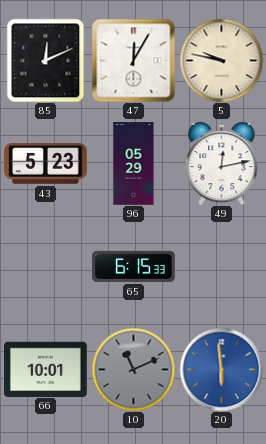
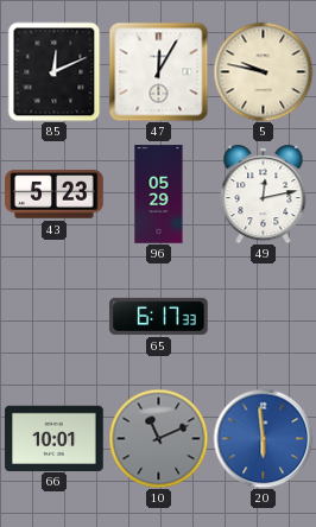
65: 6:15 -> 6:17 (159, 316)
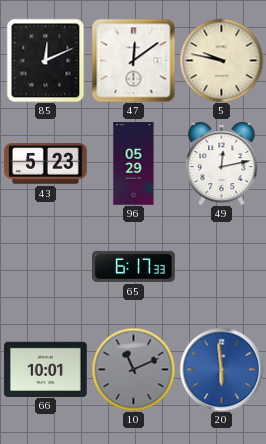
47: 12:05 -> 12:09 (133, 60)
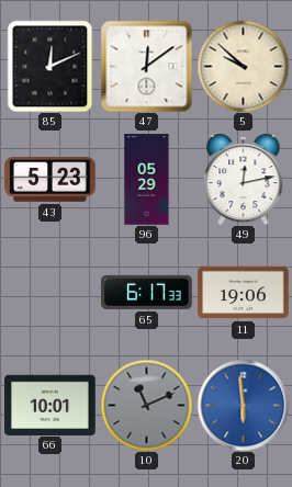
5: 9:47 -> 9:52 (243, 66)
11: none -> 19:06 (244, 293)
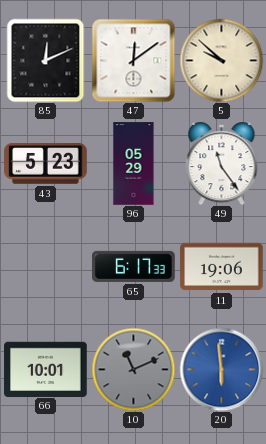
49: 12:13 -> 11:24 (222, 164)
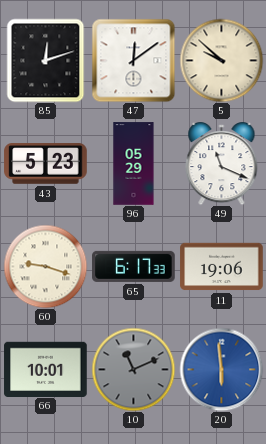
85: 12:11 -> 12:12 (46, 60)
49: 11:24 -> 11:19 (222, 164)
60: none -> 9:18 (45, 266)
